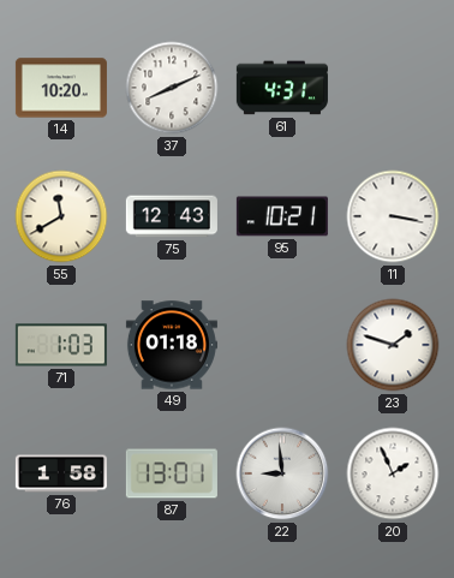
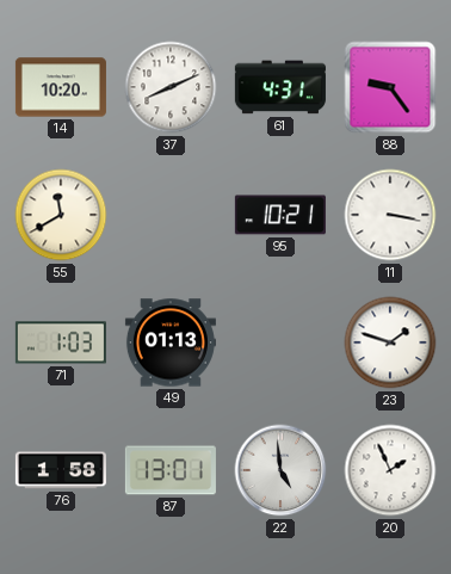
88: none -> 9:24 (390, 87)
75: 12:43 -> none (172, 216)
49: 01:18 -> 01:13 (171, 342)
22: 8:59 -> 4:59 (280, 470)
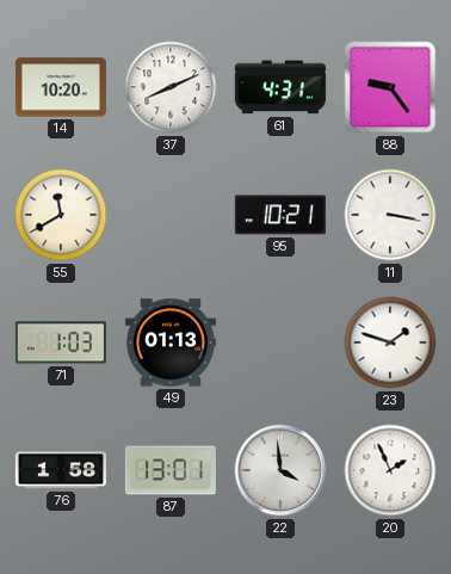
22: 4:59 -> 3:59 (280, 470)
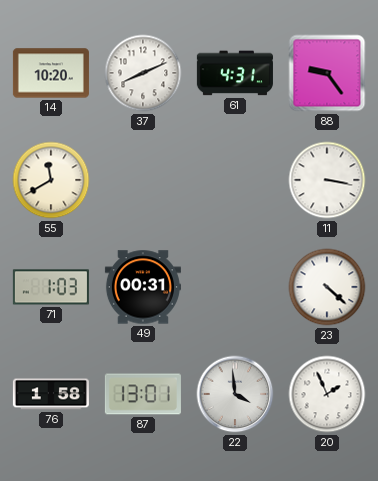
95: 10:21 -> none (280, 215)
49: 01:13 -> 00:31 (143, 287)
23: 1:48 -> 4:22 (327, 287)
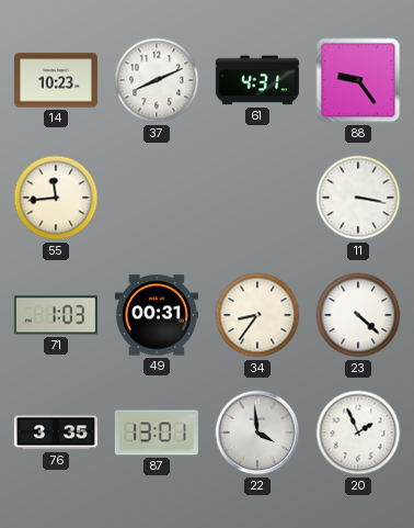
14: 10:20 -> 10:23 (56, 80)
55: 11:40 -> 11:44 (56, 198)
34: none -> 8:36 (257, 315)
76: 1:58 -> 3:35 (56, 432)
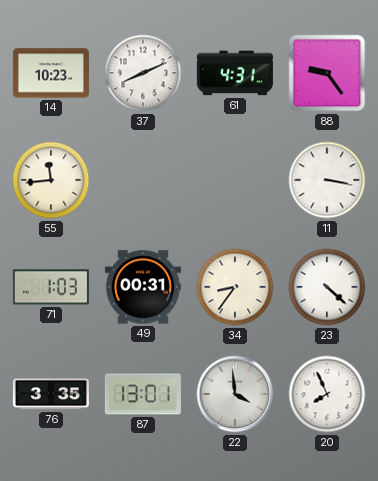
20: 1:56 -> 7:56 (327, 394)
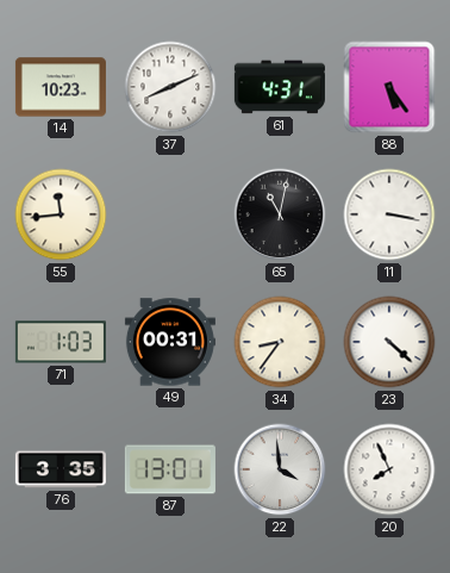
88: 9:24 -> 5:24 (389, 87)
65: none -> 11:02 (280, 214)
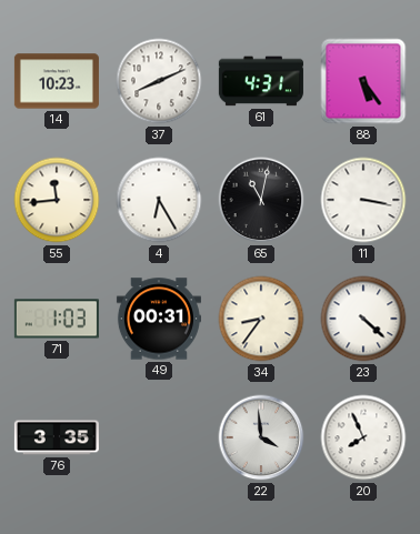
4: none -> 6:25 (159, 200)
87: 13:01 -> none (170, 469)
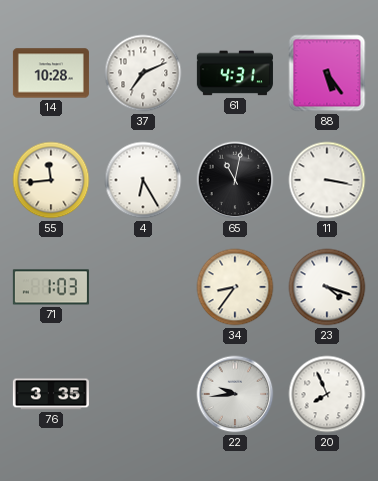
14: 10:23 -> 10:28 (51, 73)
37: 8:11 -> 7:11 (143, 73)
49: 00:31 -> none (159, 319)
23: 4:22 -> 4:18 (327, 287)
22: 3:59 -> 9:44 (235, 394)
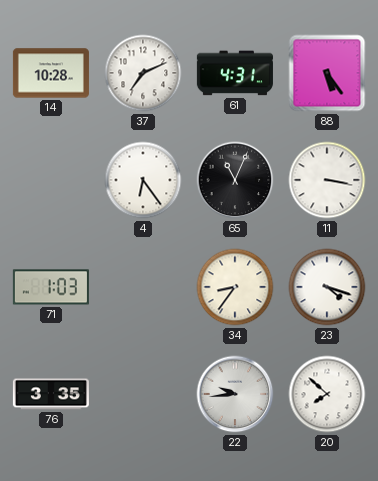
55: 11:44 -> none (51, 180)
4: 6:25 -> 6:24 (143, 180)
65: 11:02 -> 11:04 (235, 180)
20: 7:56 -> 7:52 (327, 394)
